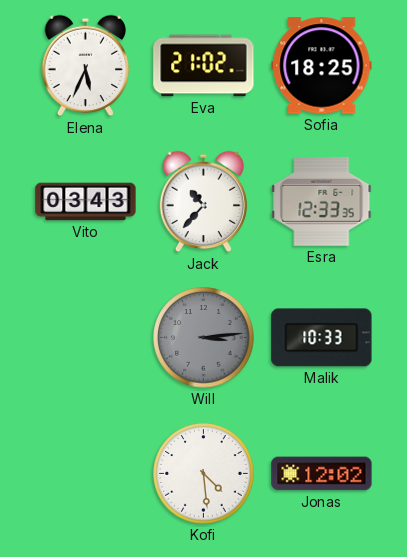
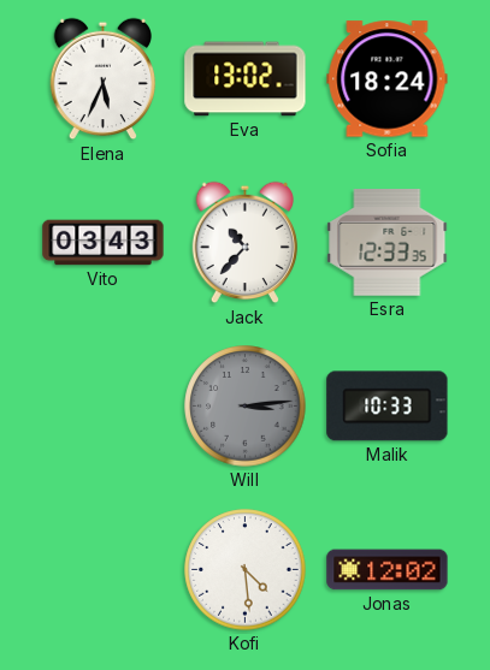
Eva: 21:02 -> 13:02 (246, 79)
Sofia: 18:25 -> 18:24 (388, 79)
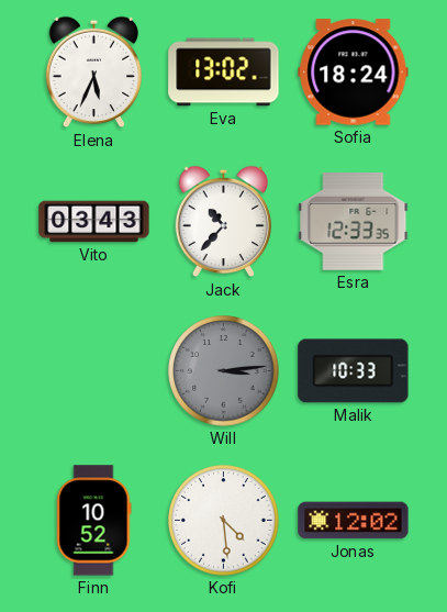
Finn: none -> 10:52 (94, 521)
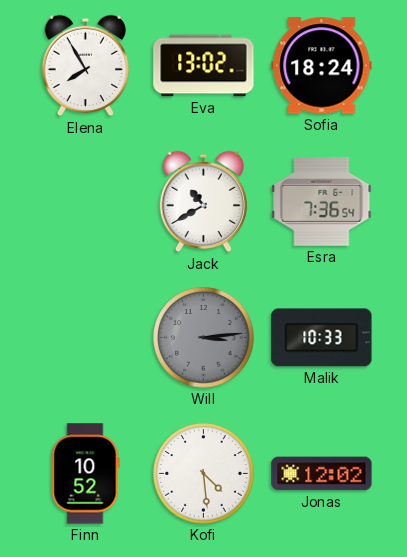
Elena: 5:34 -> 7:55 (86, 66)
Vito: 03:43 -> none (94, 222)
Jack: 10:37 -> 10:40 (204, 202)
Esra: 12:33 -> 7:36 (322, 202)
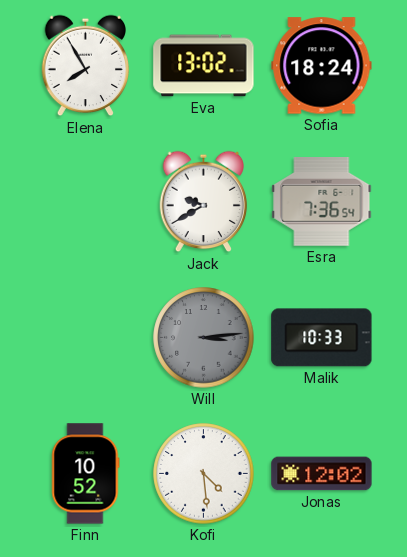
Jack: 10:40 -> 9:40 (204, 202)
